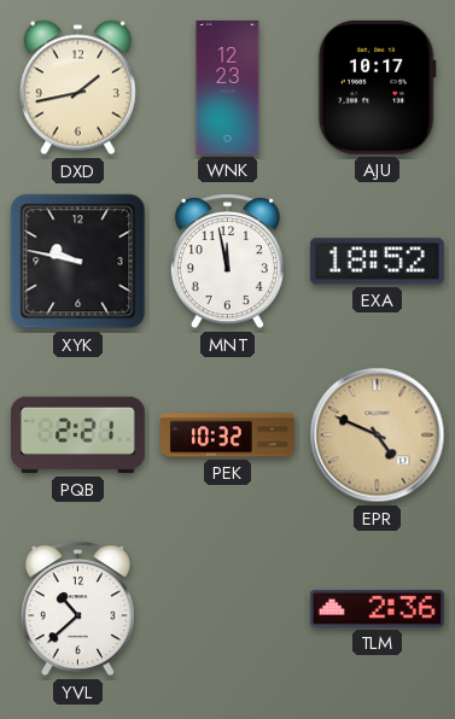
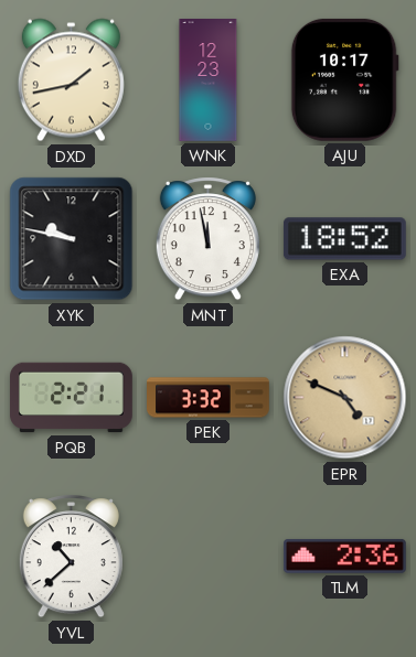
PEK: 10:32 -> 3:32 (209, 398)
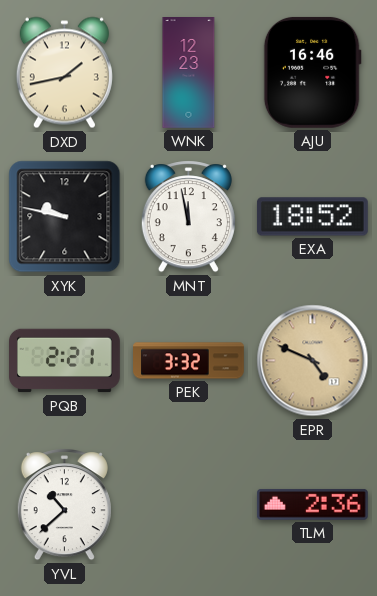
AJU: 10:17 -> 16:46 (312, 72)
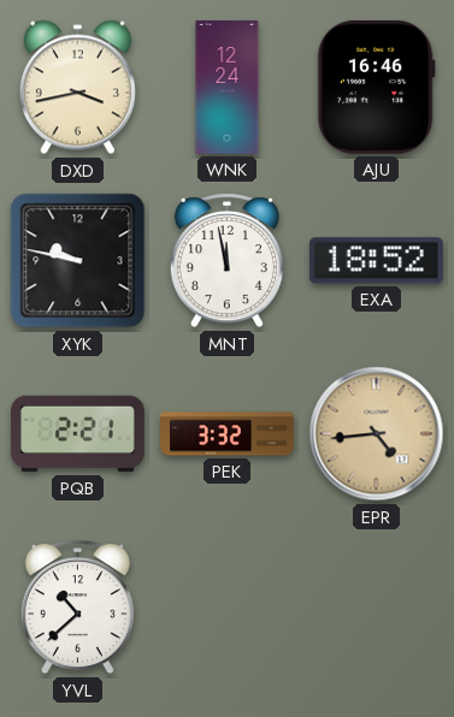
DXD: 1:43 -> 3:43 (77, 88)
WNK: 12:23 -> 12:24 (228, 88)
EPR: 4:49 -> 4:44 (377, 434)
TLM: 2:36 -> none (312, 504)
